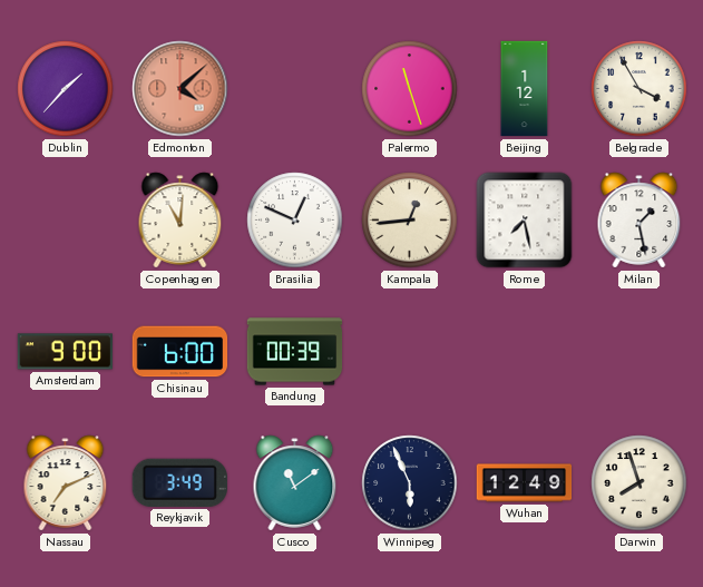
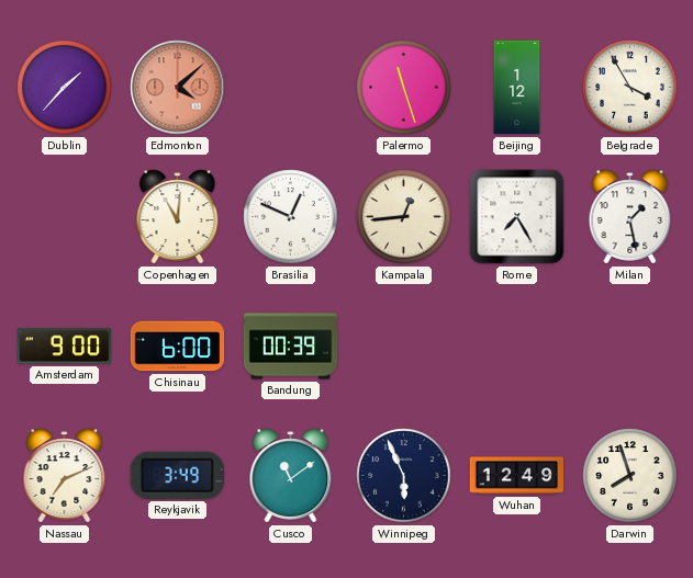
Rome: 7:28 -> 7:25 (517, 217)
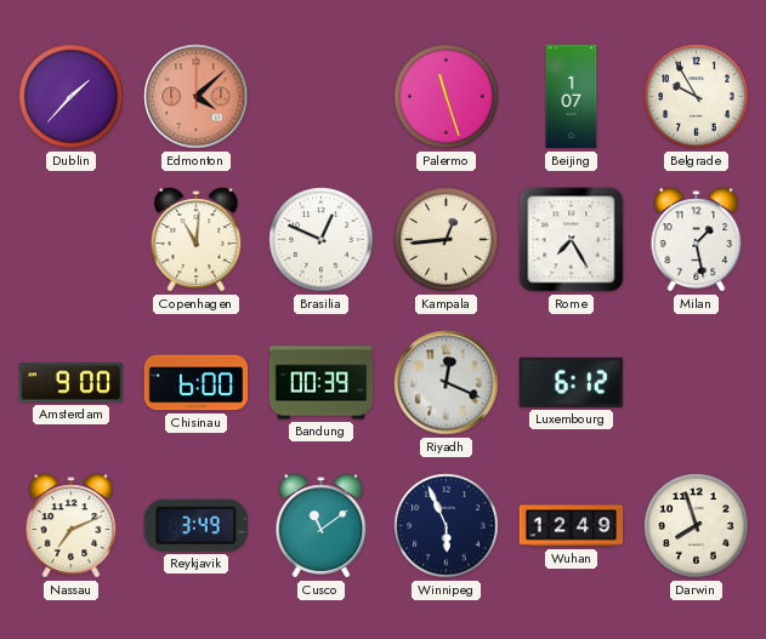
Beijing: 1:12 -> 1:07 (572, 97)
Belgrade: 3:55 -> 9:55 (697, 97)
Riyadh: none -> 12:19 (447, 383)
Luxembourg: none -> 6:12 (571, 382)
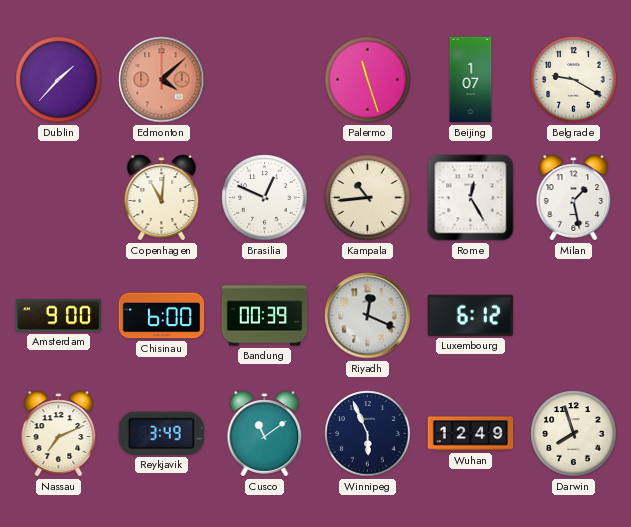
Belgrade: 9:55 -> 9:20 (574, 80)
Kampala: 12:44 -> 10:44 (368, 198)
Rome: 7:25 -> 12:25 (471, 198)
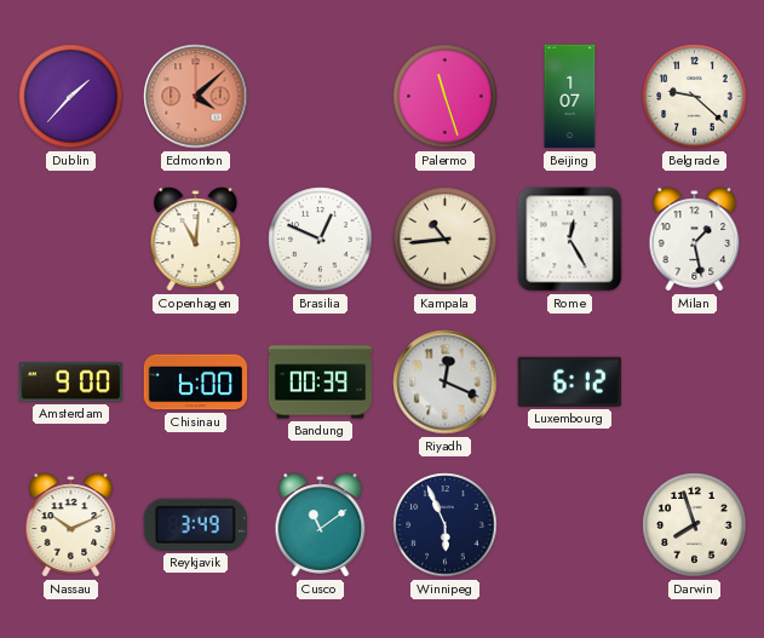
Belgrade: 9:20 -> 9:22 (695, 97)
Nassau: 7:11 -> 10:11 (71, 525)
Wuhan: 12:49 -> none (471, 434)
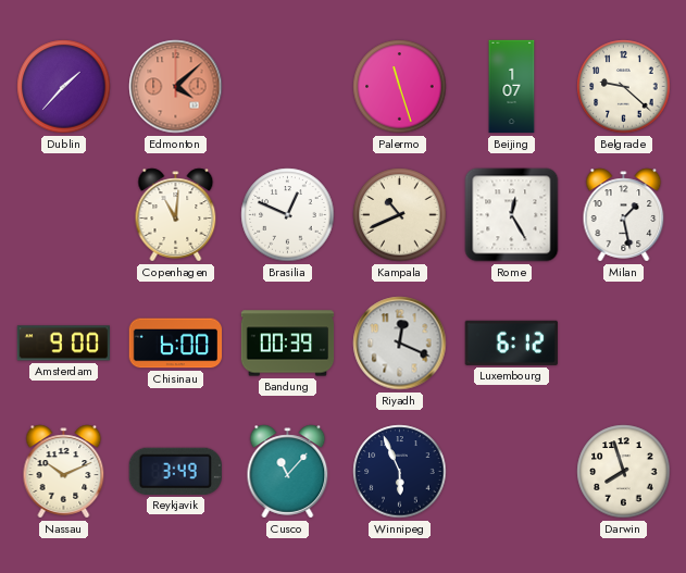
Kampala: 10:44 -> 10:41 (400, 215)
Cusco: 11:09 -> 11:07 (288, 472)
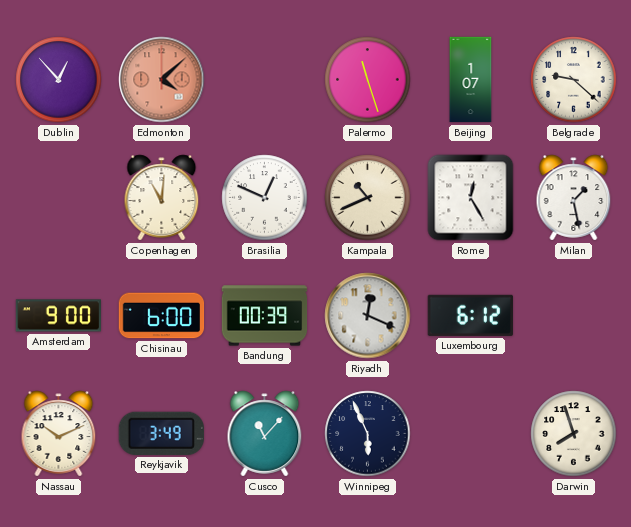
Dublin: 1:37 -> 12:53 (59, 80)
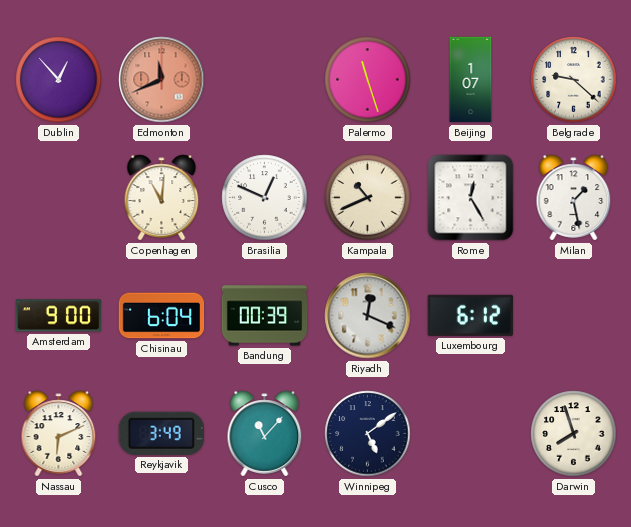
Edmonton: 4:08 -> 11:41 (162, 80)
Chisinau: 6:00 -> 6:04 (162, 316)
Nassau: 10:11 -> 6:11 (59, 434)
Winnipeg: 5:56 -> 5:09 (368, 434)
